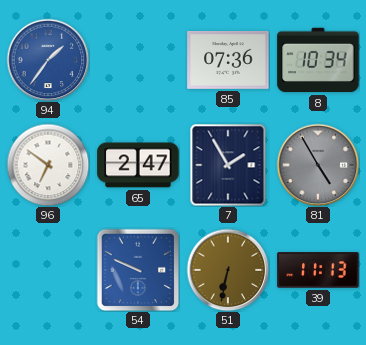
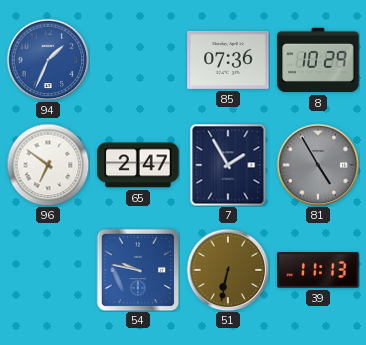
94: 1:36 -> 1:34 (48, 60)
8: 10:34 -> 10:29 (318, 60)
54: 9:49 -> 9:47 (138, 270)
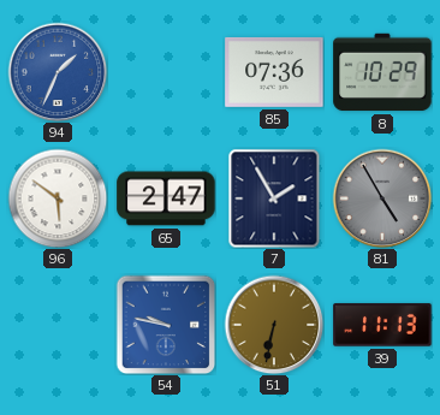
96: 6:51 -> 5:51 (58, 198)
